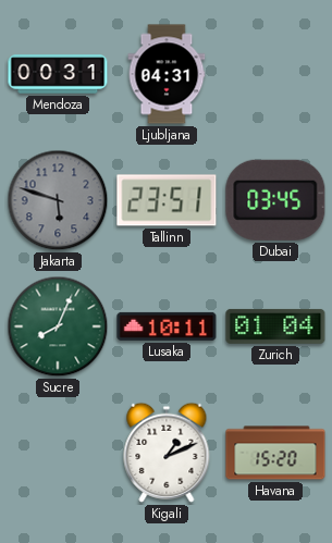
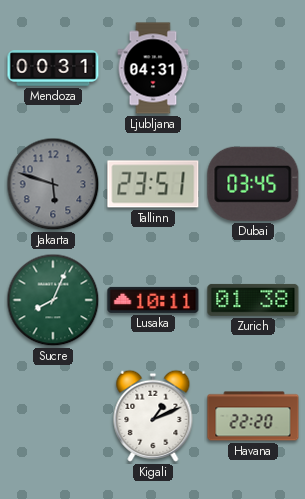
Zurich: 01:04 -> 01:38 (253, 300)
Havana: 15:20 -> 22:20 (253, 416)
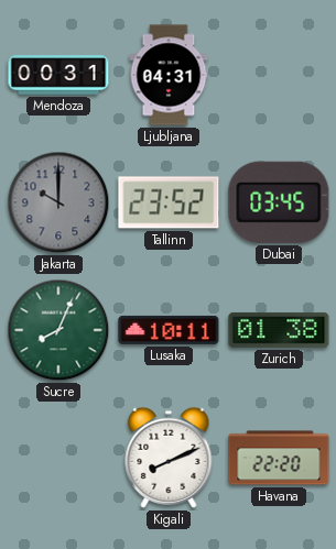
Jakarta: 5:48 -> 10:00 (58, 202)
Tallinn: 23:51 -> 23:52 (169, 202)
Kigali: 1:11 -> 8:11 (169, 458)
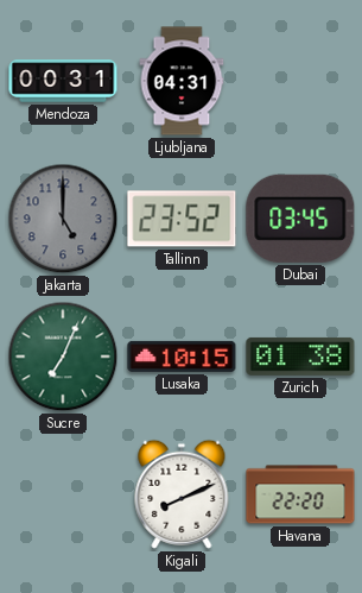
Jakarta: 10:00 -> 5:00 (63, 219)
Sucre: 8:04 -> 7:04 (63, 357)
Lusaka: 10:11 -> 10:15 (182, 357)
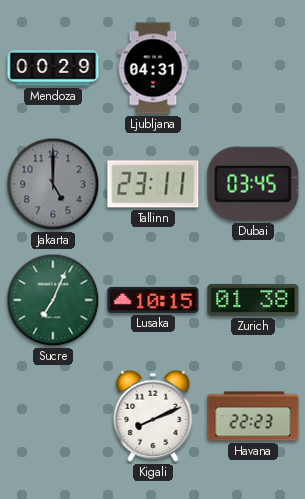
Mendoza: 00:31 -> 00:29 (53, 68)
Tallinn: 23:52 -> 23:11 (153, 184)
Havana: 22:20 -> 22:23 (253, 416)
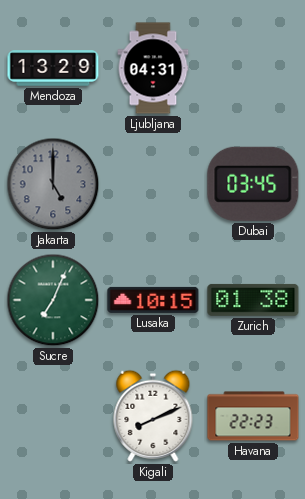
Mendoza: 00:29 -> 13:29 (53, 68)
Tallinn: 23:11 -> none (153, 184)
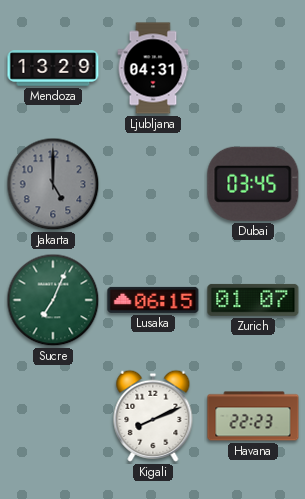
Lusaka: 10:15 -> 06:15 (153, 300)
Zurich: 01:38 -> 01:07 (253, 300)
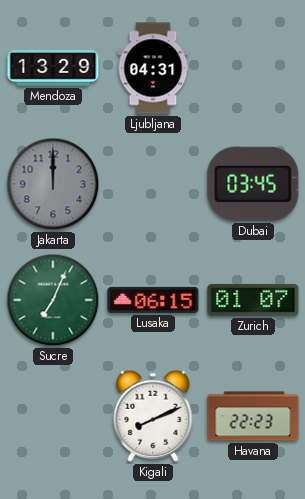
Jakarta: 5:00 -> 12:00 (53, 184)
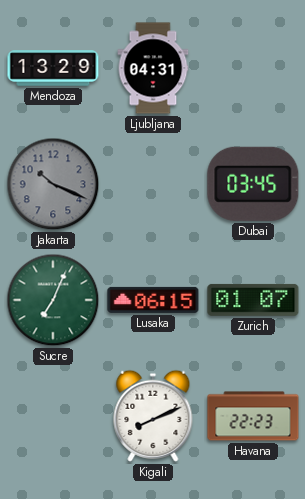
Jakarta: 12:00 -> 10:19 (53, 184)
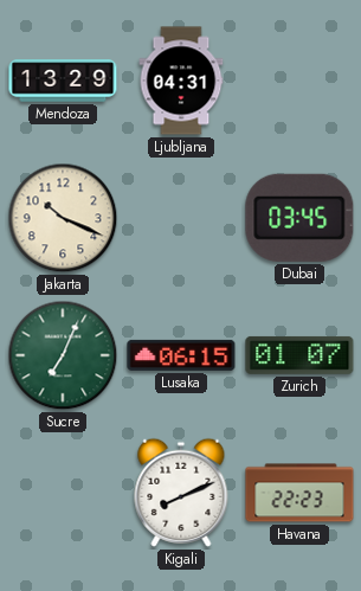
Jakarta dial: grey -> cream (63, 218)
